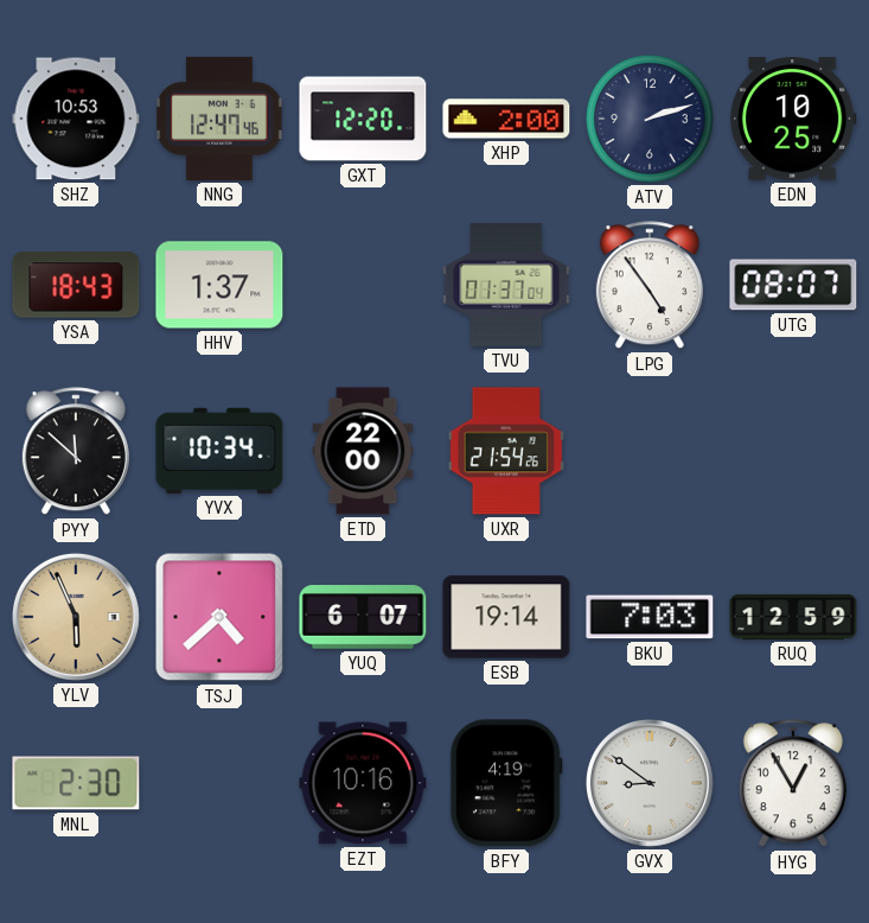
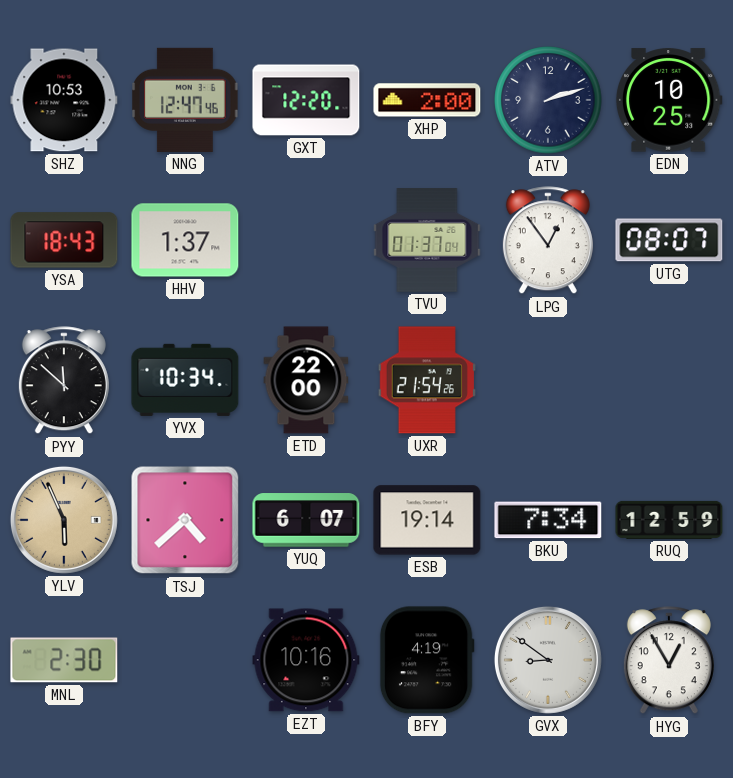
LPG: 4:54 -> 12:54 (548, 241)
BKU: 7:03 -> 7:34 (548, 520)
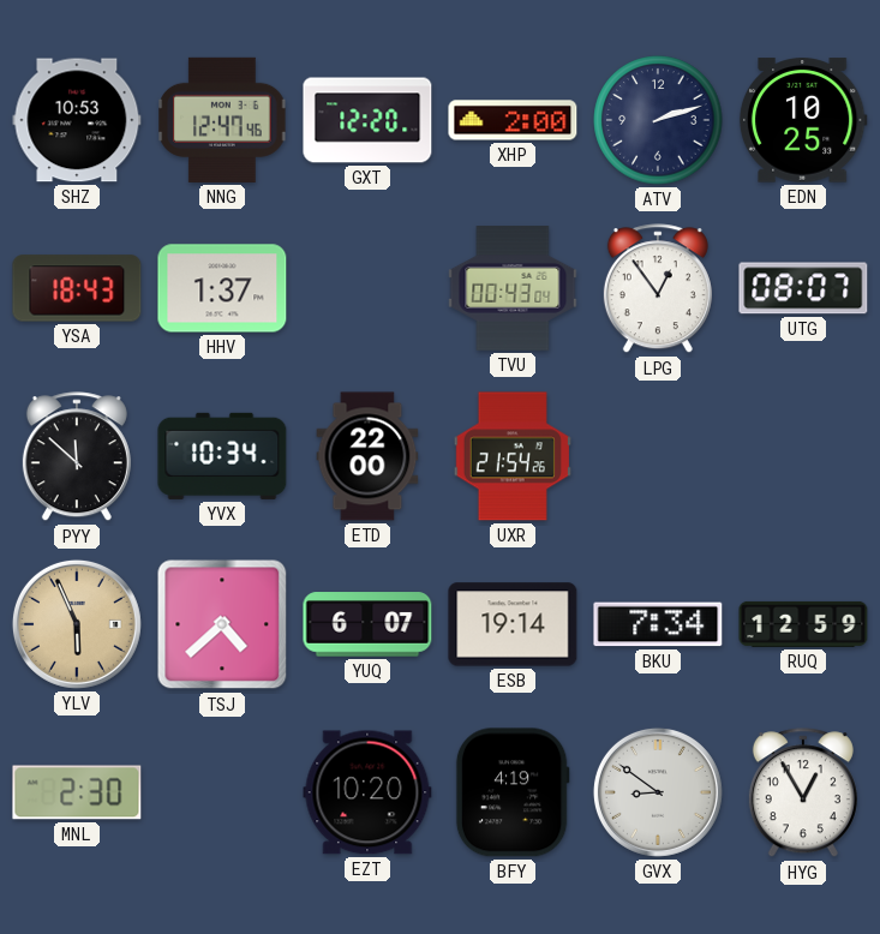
TVU: 01:37 -> 00:43 (513, 288)
EZT: 10:16 -> 10:20 (367, 792)
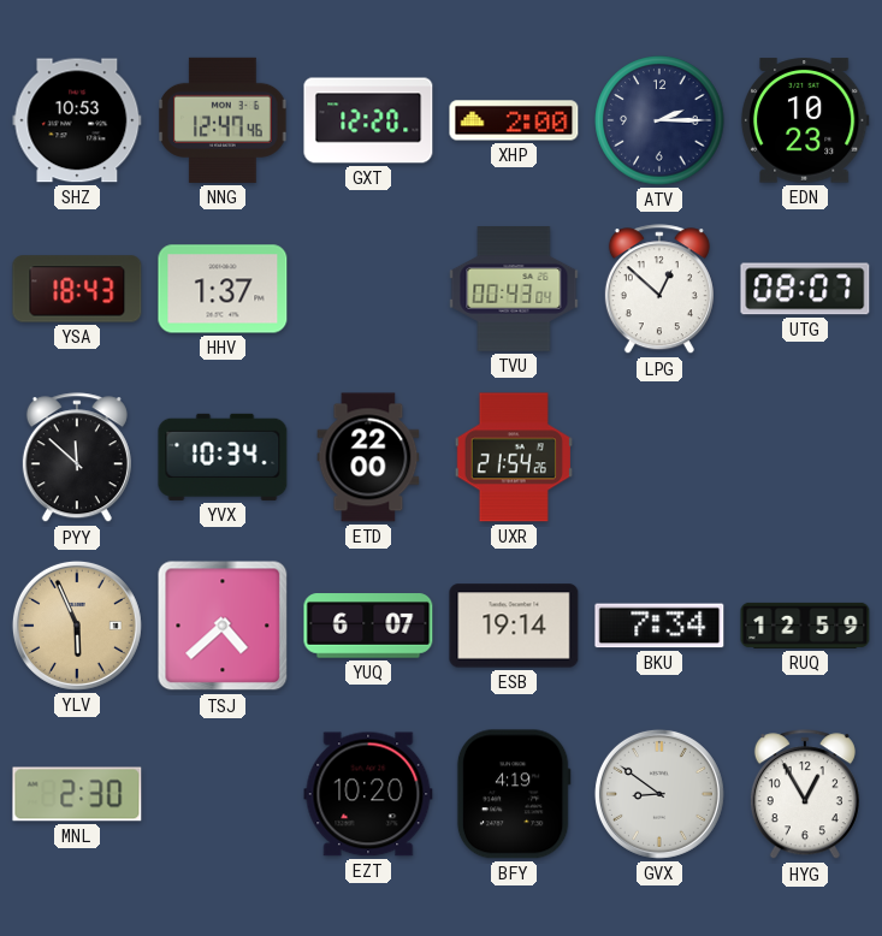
ATV: 2:12 -> 2:15 (659, 120)
EDN: 10:25 -> 10:23 (805, 120)
LPG: 12:54 -> 12:52 (659, 290)
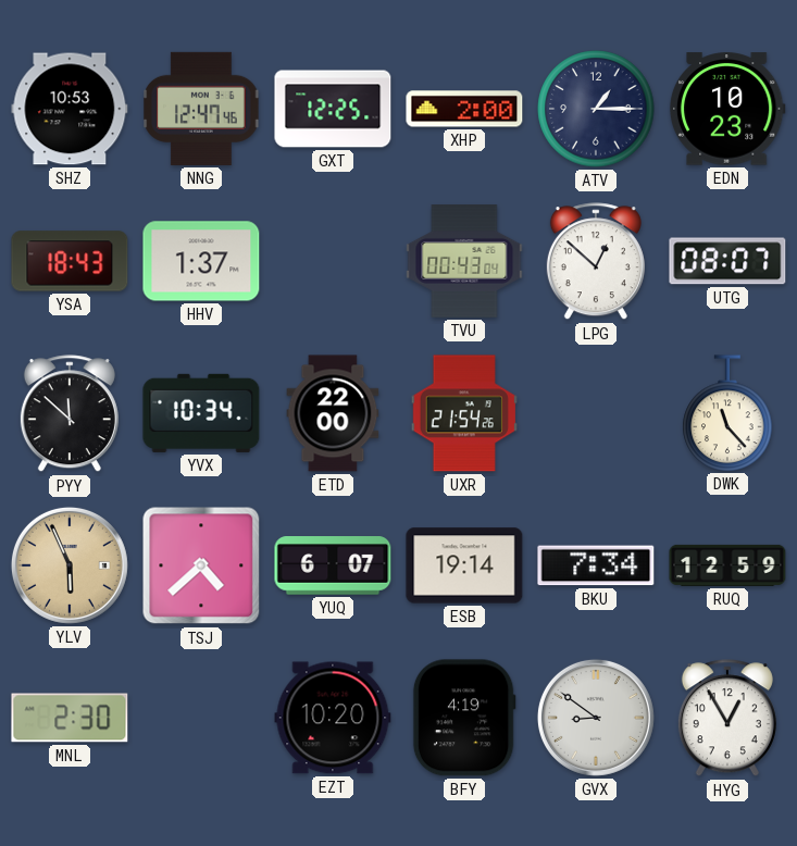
GXT: 12:20 -> 12:25 (333, 109)
ATV: 2:15 -> 1:15 (596, 109)
DWK: none -> 11:23 (727, 413)
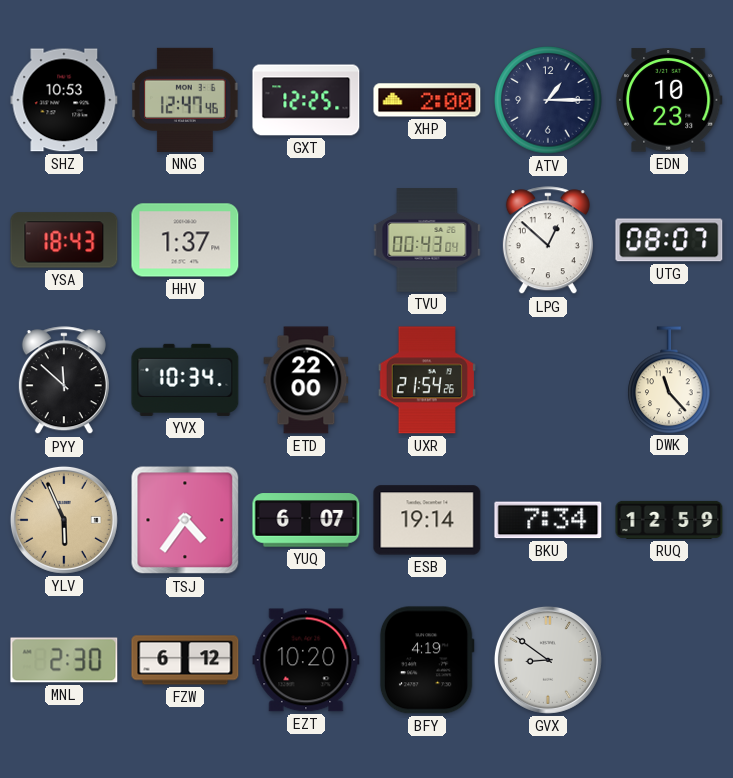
TSJ: 4:38 -> 4:36 (185, 520)
FZW: none -> 6:12 (185, 660)
HYG: 12:55 -> none (727, 719)
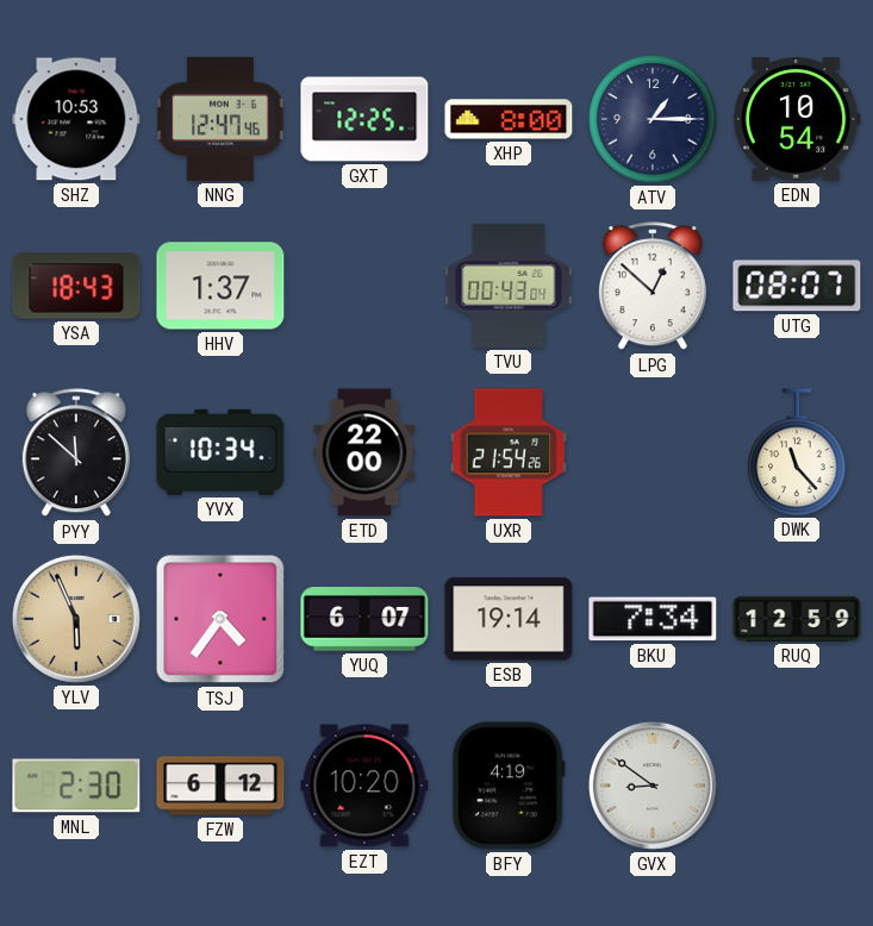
XHP: 2:00 -> 8:00 (509, 119)
EDN: 10:23 -> 10:54 (797, 119)
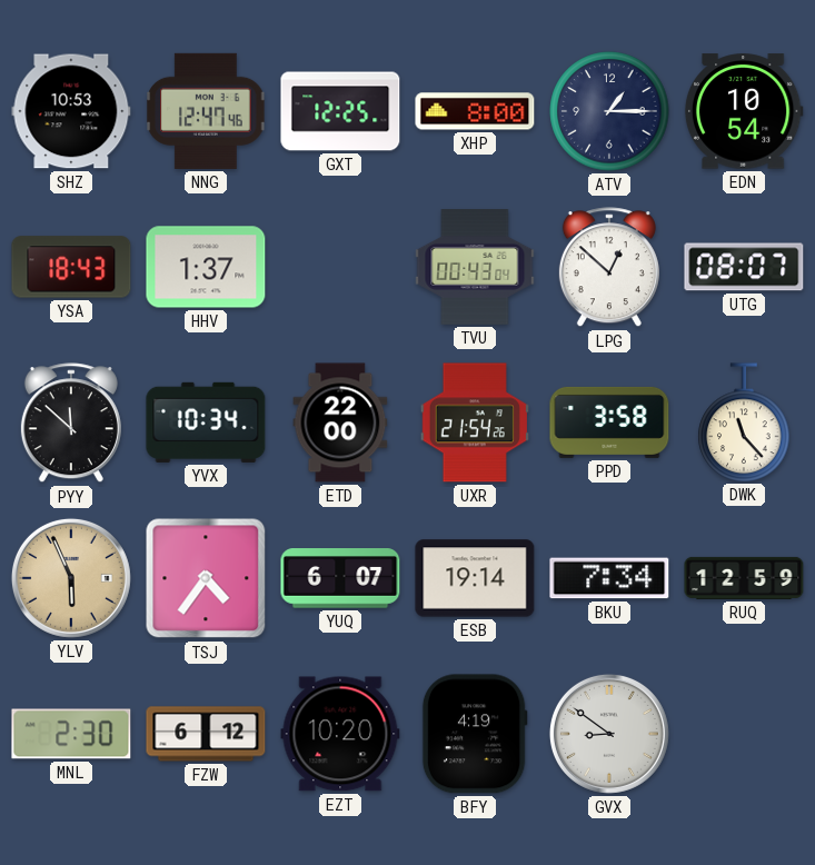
PPD: none -> 3:58 (609, 422)
